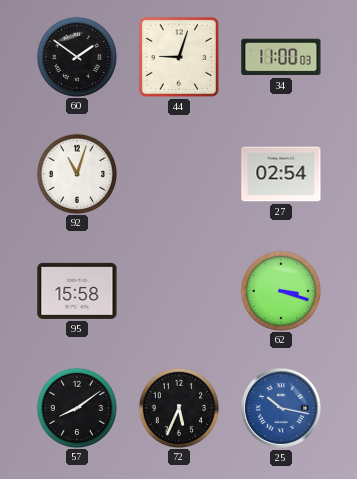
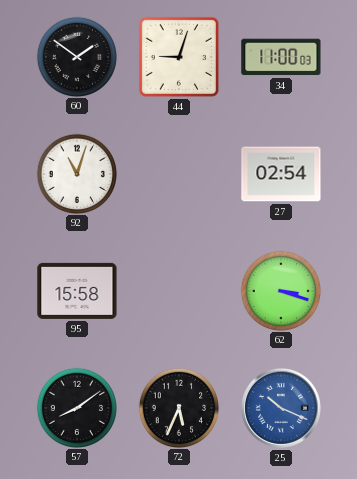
25: 10:17 -> 10:19 (281, 408)
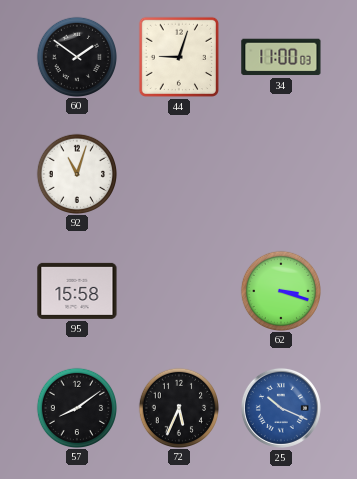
27: 02:54 -> none (281, 174)
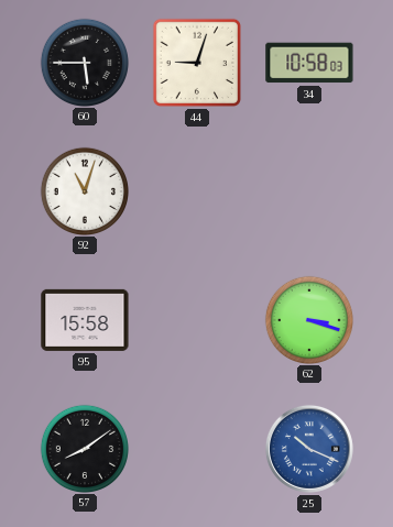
60: 1:51 -> 5:45 (84, 62)
34: 11:00 -> 10:58 (309, 63)
72: 5:34 -> none (178, 407)
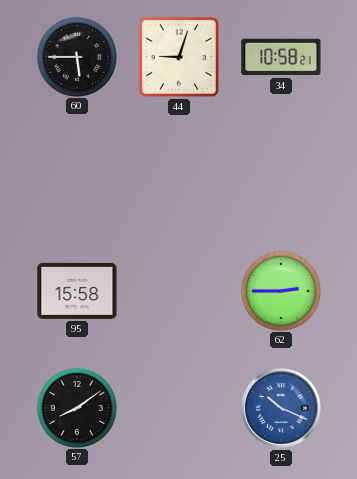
34: 10:58:03 -> 10:58:21 (281, 57)
92: 11:03 -> none (84, 190)
62: 3:18 -> 2:45 (280, 290)
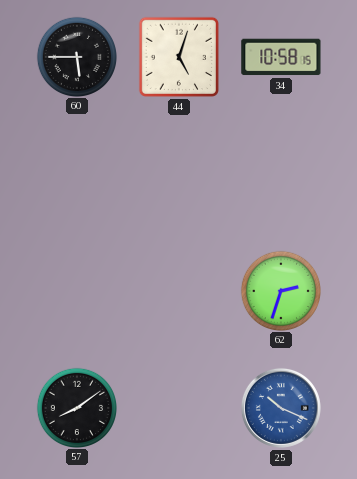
44: 9:03 -> 5:03 (179, 57)
34: 10:58:21 -> 10:58:15 (281, 57)
95: 15:58 -> none (77, 291)
62: 2:45 -> 2:33 (280, 290)
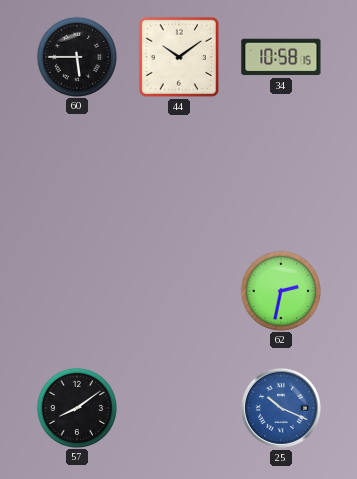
44: 5:03 -> 10:09 (179, 57)
62: 2:33 -> 2:32 (280, 290)
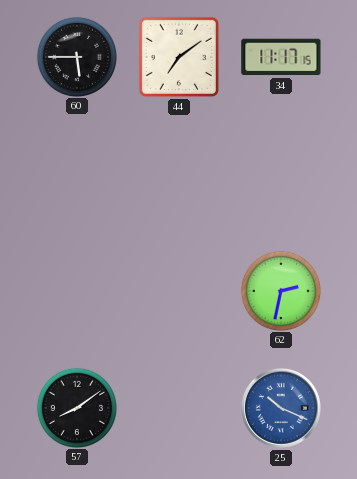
44: 10:09 -> 7:09 (179, 57)
34: 10:58 -> 11:17 (281, 57)
